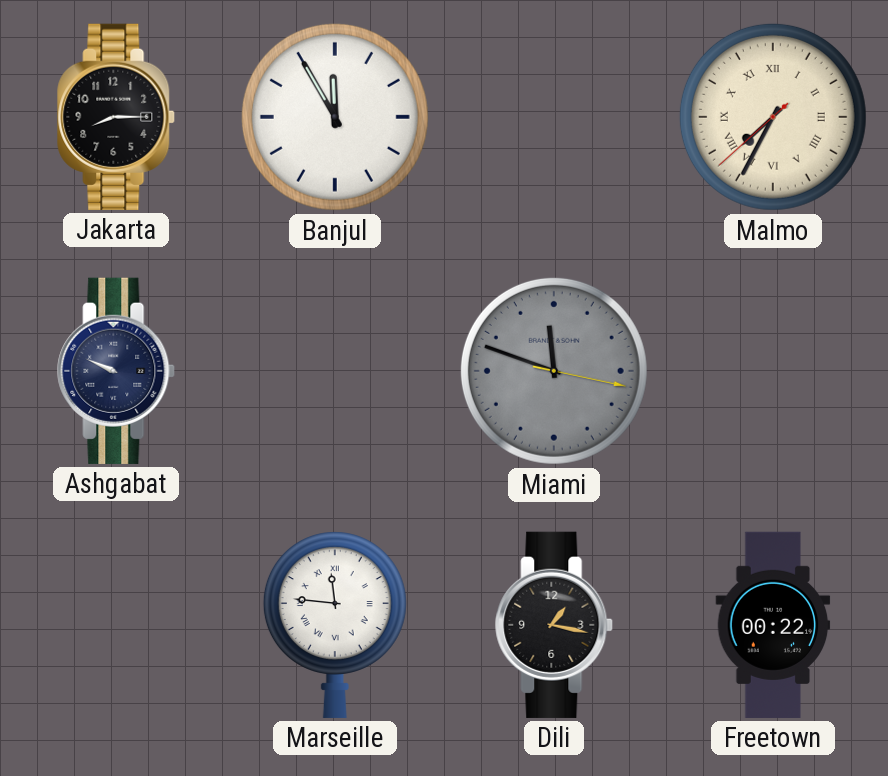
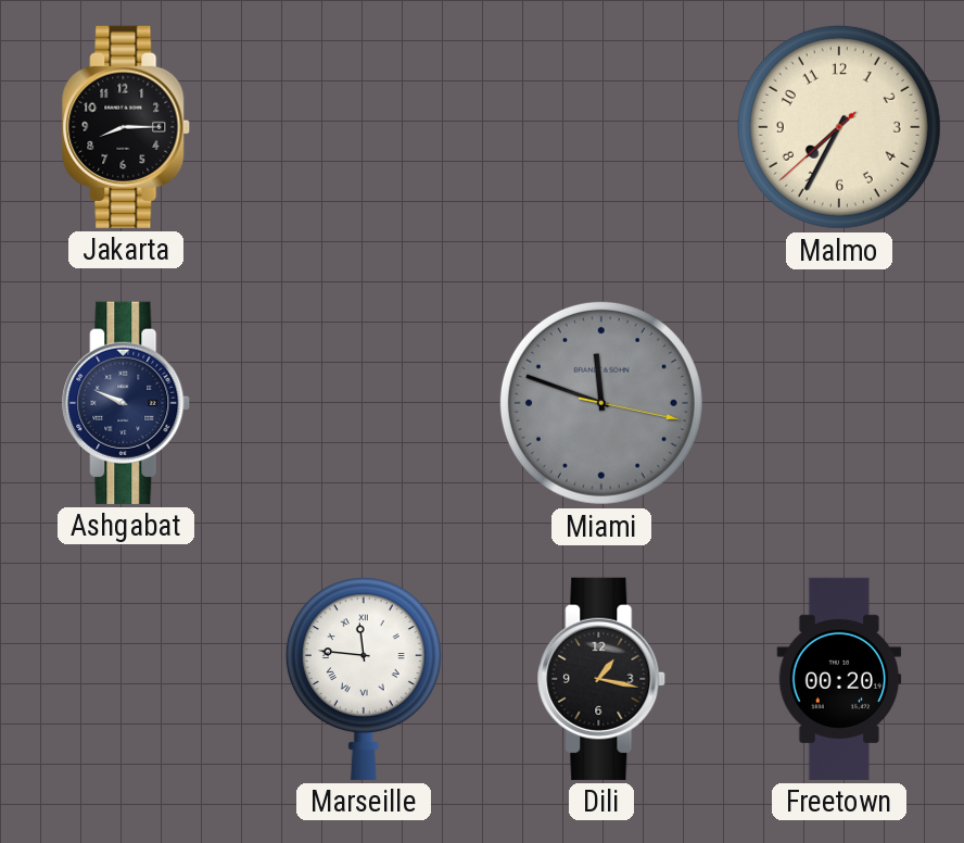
Banjul: 11:55 -> none (335, 117)
Malmo numerals: Roman -> Arabic (839, 127)
Freetown: 00:22 -> 00:20 (839, 679)
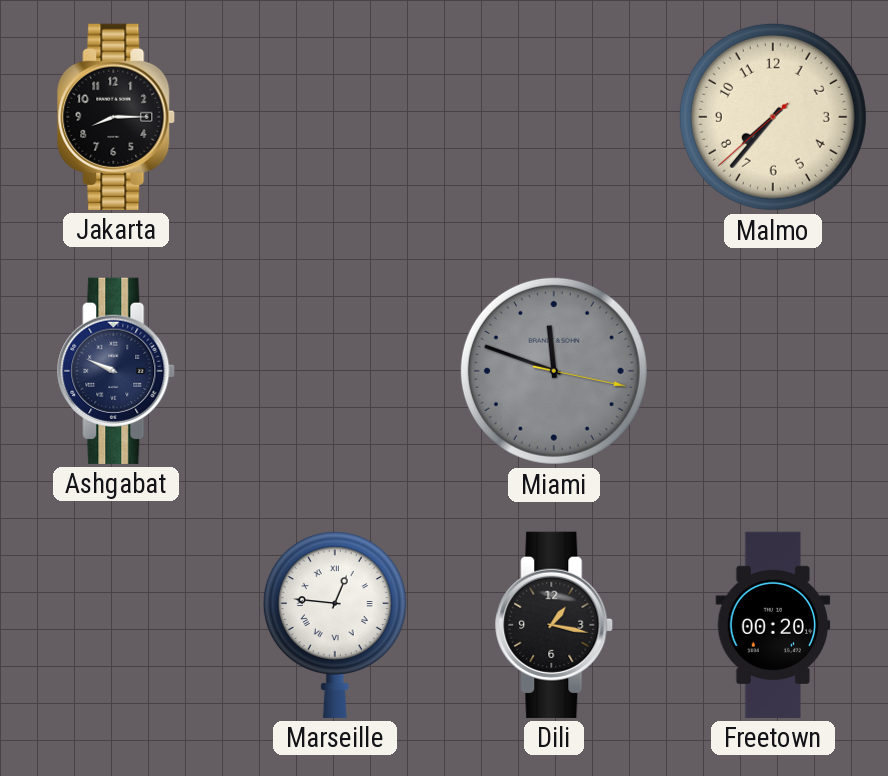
Malmo: 7:34 -> 7:36 (773, 117)
Marseille: 11:46 -> 12:46 (335, 625)
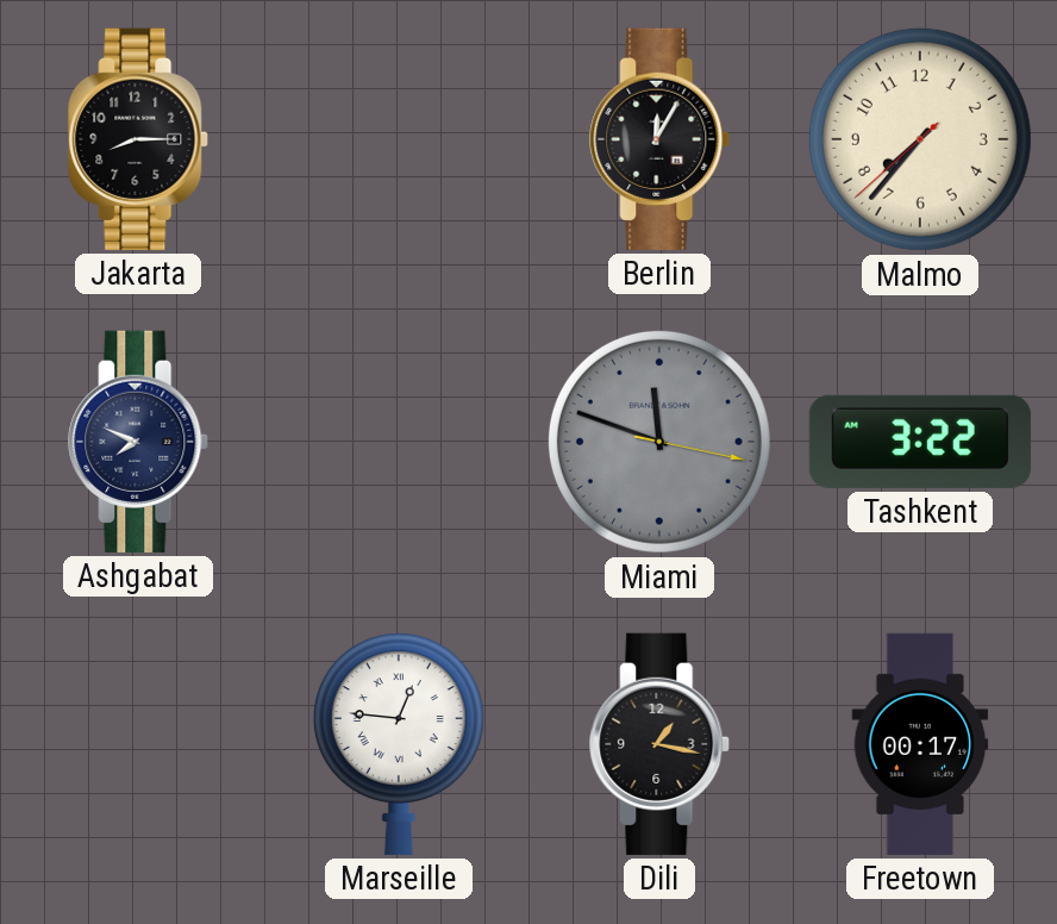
Berlin: none -> 12:05 (661, 139)
Ashgabat: 9:49 -> 7:49 (139, 442)
Tashkent: none -> 3:22 (920, 442)
Freetown: 00:20 -> 00:17 (920, 744)
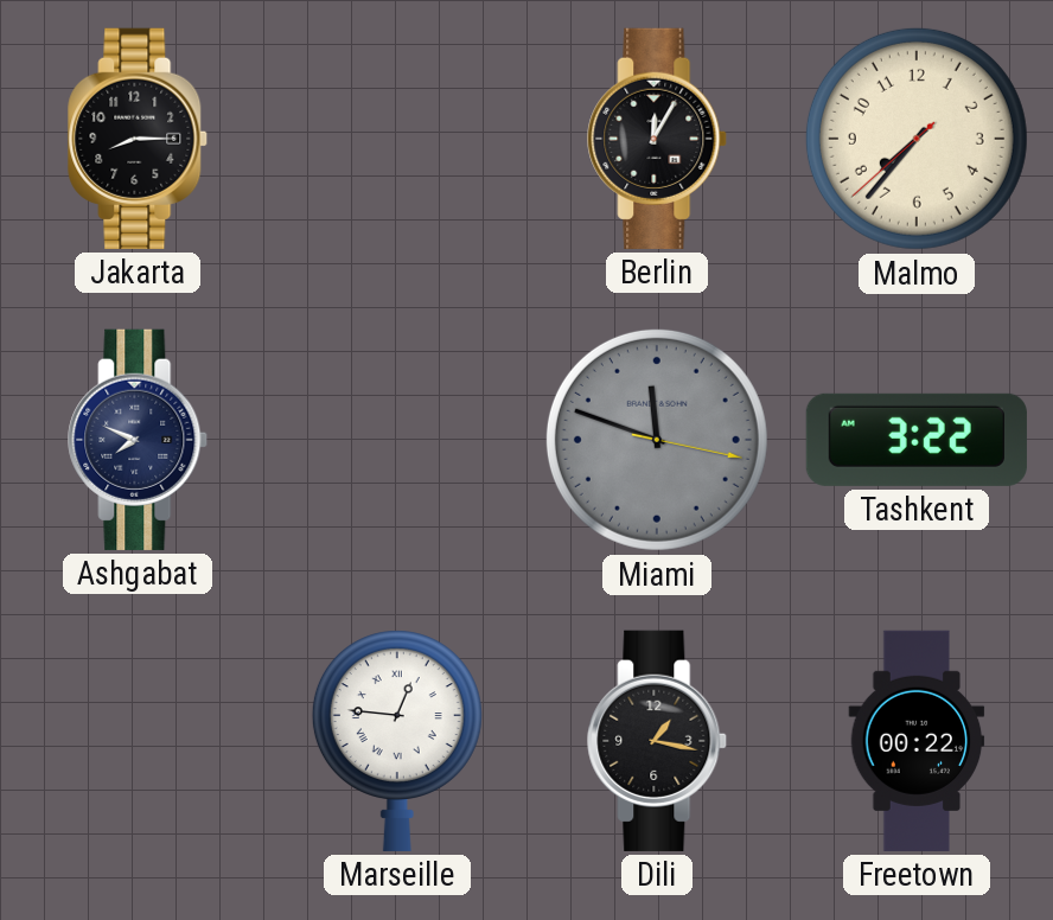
Freetown: 00:17 -> 00:22 (917, 741)
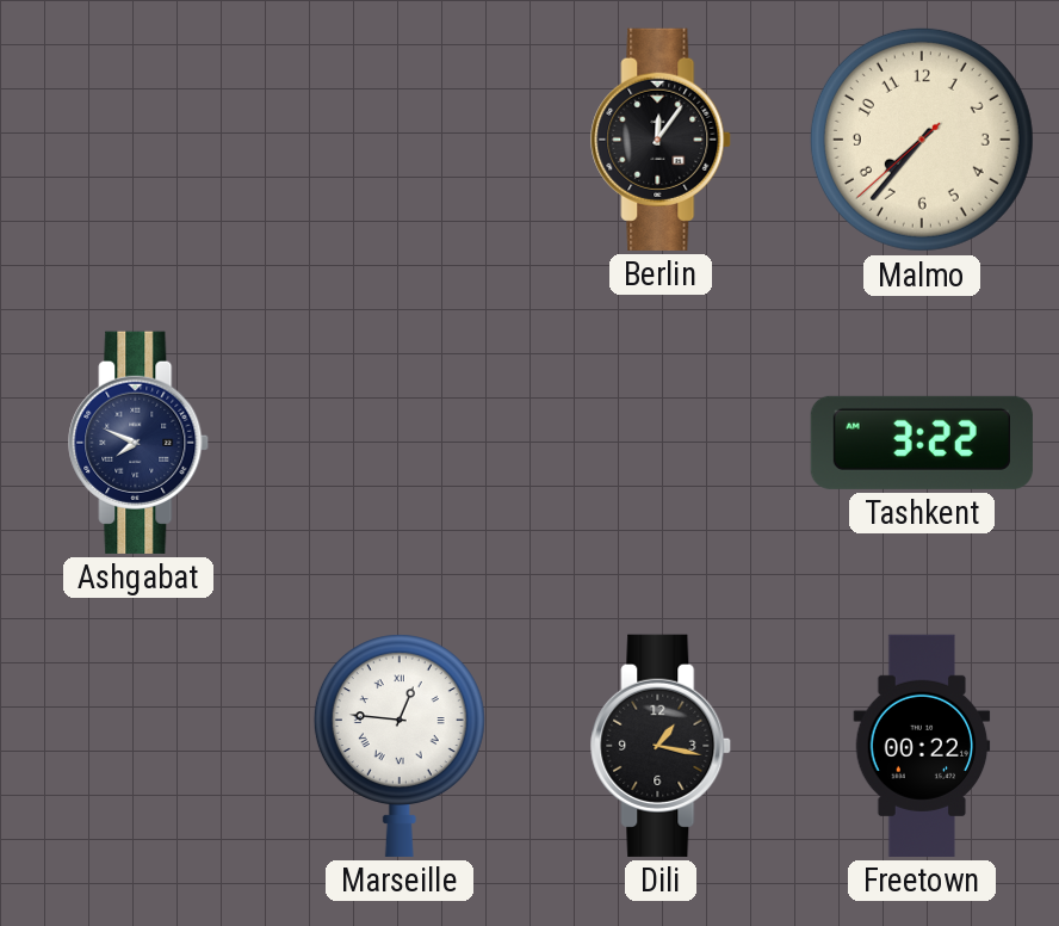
Jakarta: 8:15 -> none (139, 139)
Berlin: 12:05 -> 12:06 (662, 140)
Miami: 11:48 -> none (657, 440)
